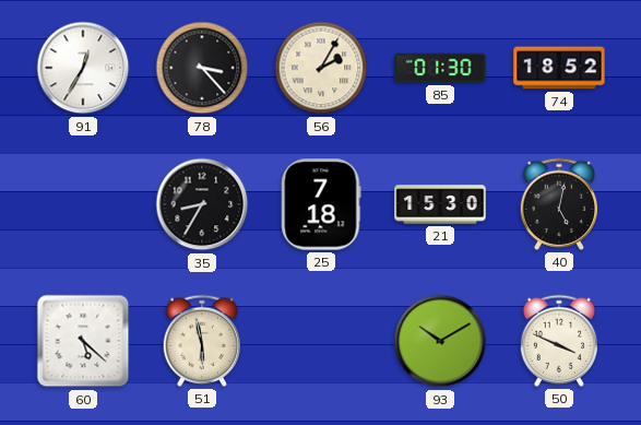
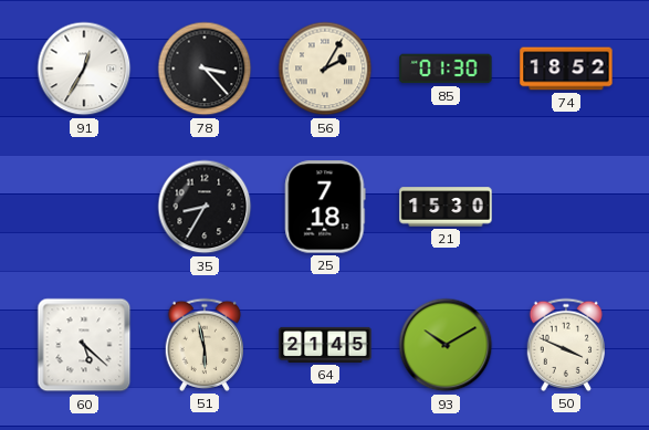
40: 5:02 -> none (558, 204)
64: none -> 21:45 (325, 345)
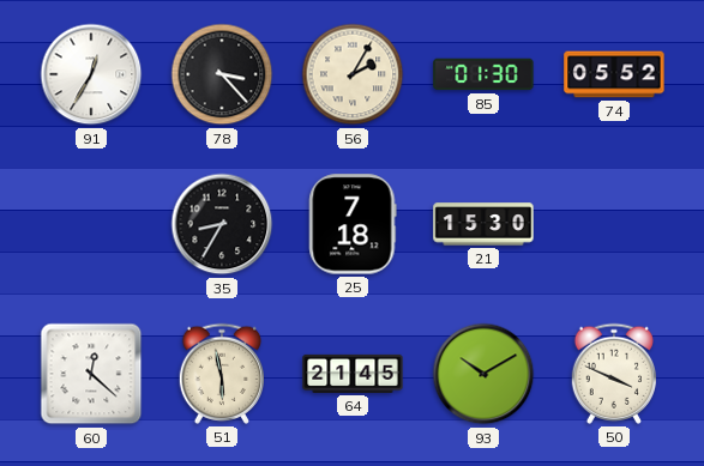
74: 18:52 -> 05:52 (614, 74)
60: 5:22 -> 12:22 (91, 374)
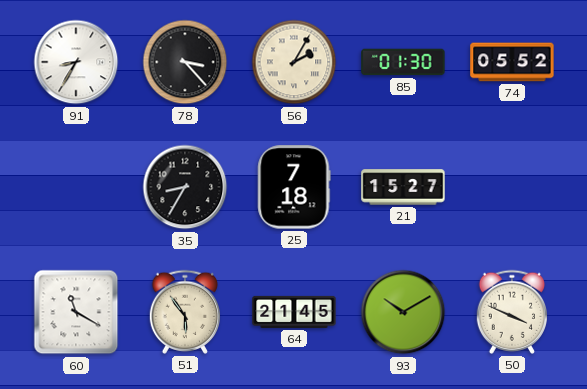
91: 12:35 -> 8:35 (76, 62)
21: 15:30 -> 15:27 (403, 187)
60: 12:22 -> 11:20 (76, 312)
51: 5:58 -> 5:54 (184, 312)
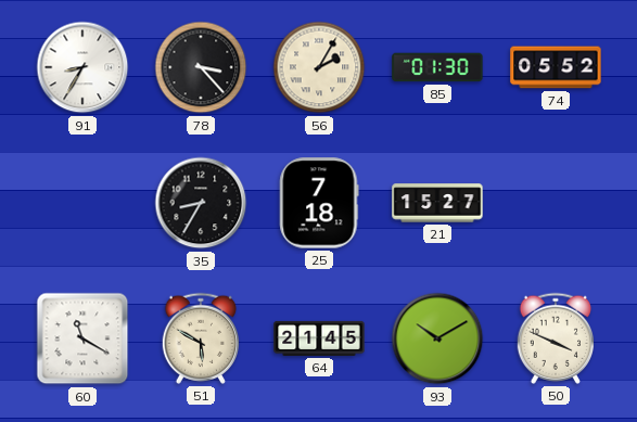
51: 5:54 -> 5:50 (200, 338)
